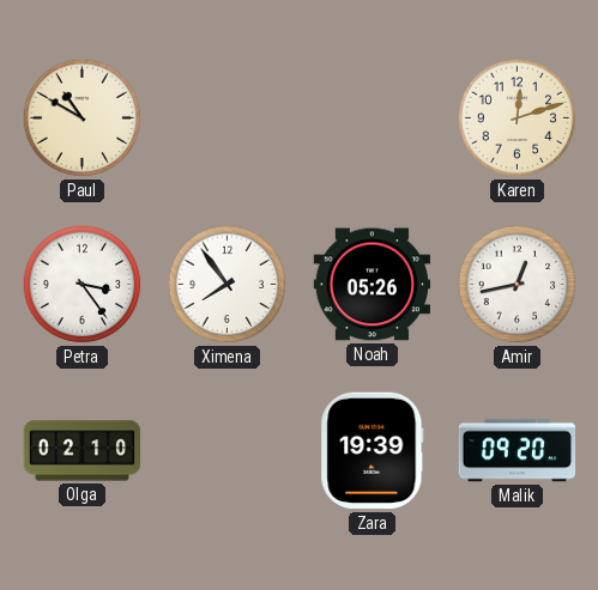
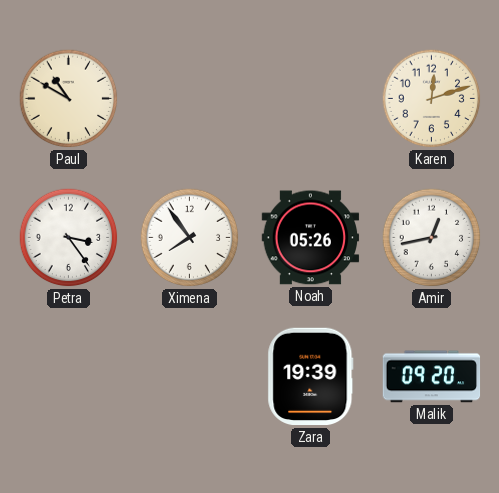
Olga: 02:10 -> none (83, 451)
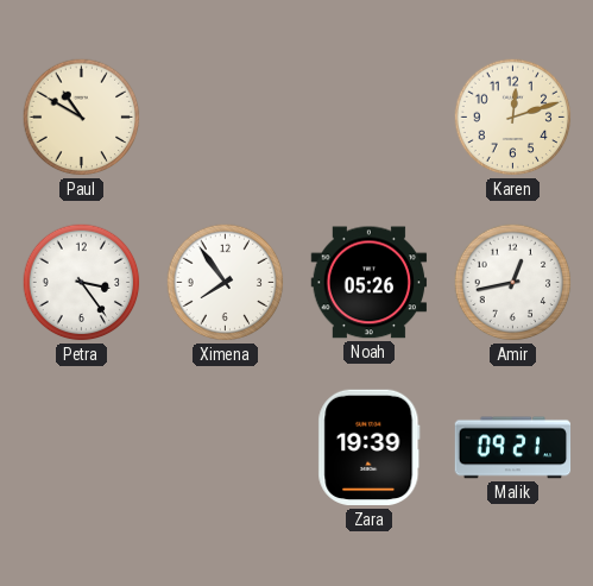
Malik: 09:20 -> 09:21 (513, 448)
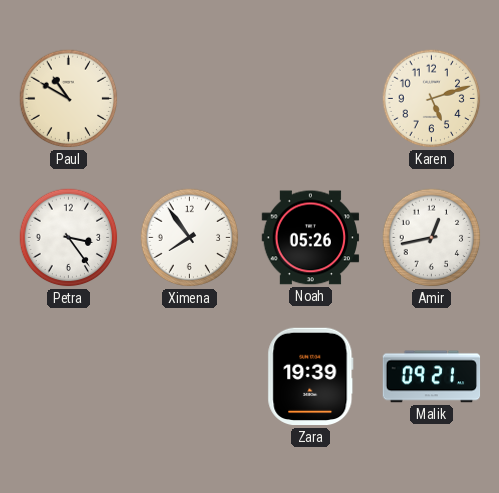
Karen: 12:12 -> 5:12 (432, 99)
